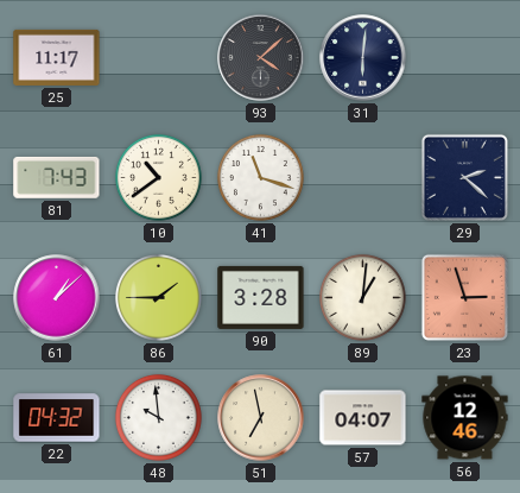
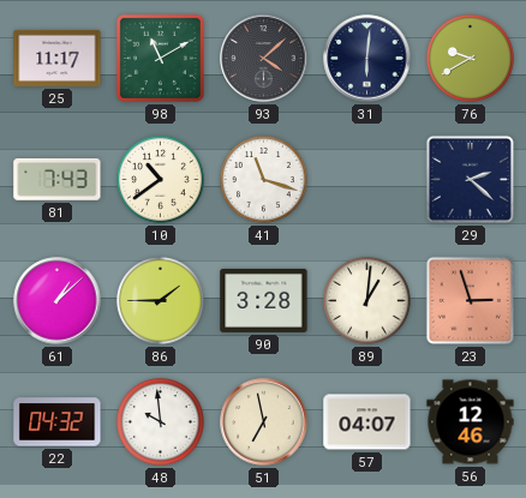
98: none -> 11:10 (160, 58)
76: none -> 9:40 (470, 58)
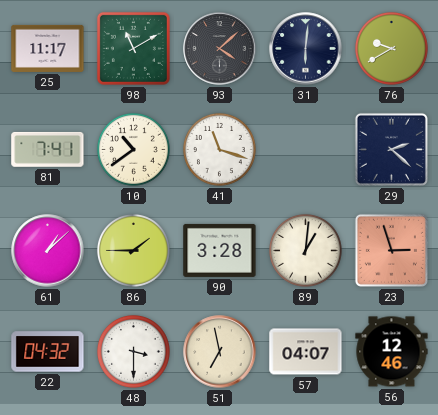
81: 7:43 -> 7:41 (48, 149)
48: 9:59 -> 3:30 (133, 351)
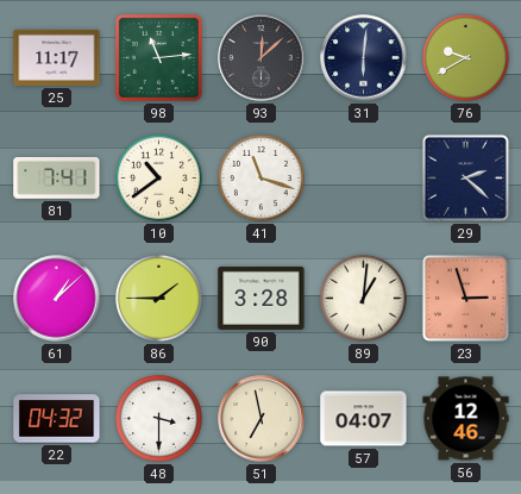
98: 11:10 -> 11:14 (158, 57)
93: 4:08 -> 12:08 (262, 58)
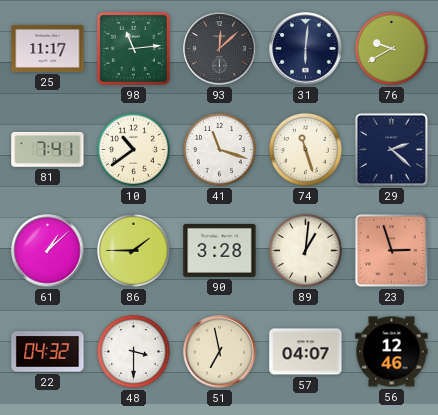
74: none -> 11:27 (305, 149)
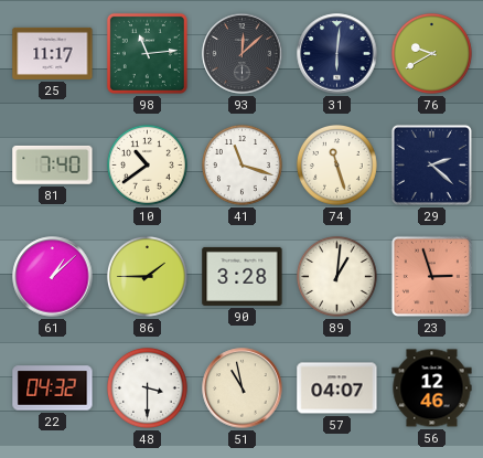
81: 7:41 -> 7:40 (53, 164)
51: 6:58 -> 10:58 (243, 388)
